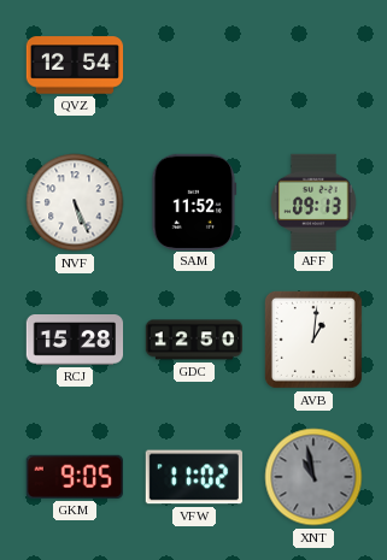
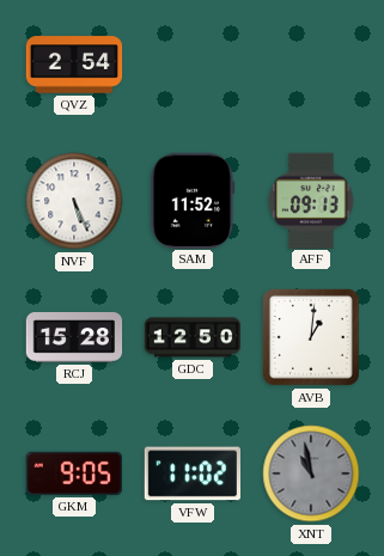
QVZ: 12:54 -> 2:54 (74, 65)
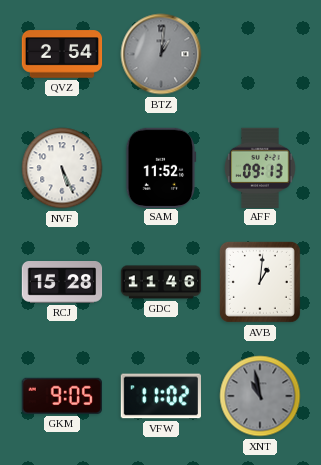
BTZ: none -> 1:01 (161, 54)
GDC: 12:50 -> 11:46 (161, 282)
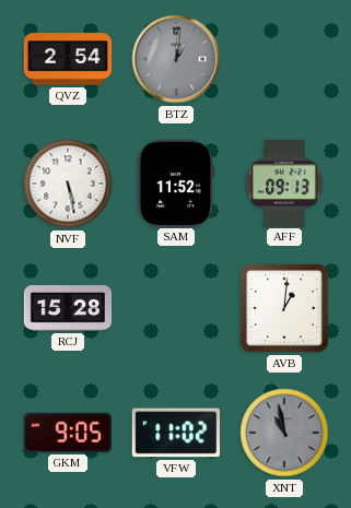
NVF: 5:26 -> 5:28 (68, 184)
GDC: 11:46 -> none (161, 282)
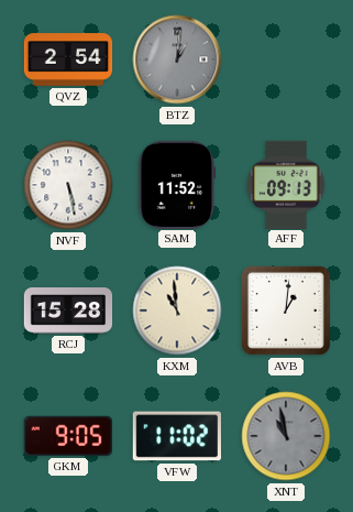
KXM: none -> 10:59 (177, 311)
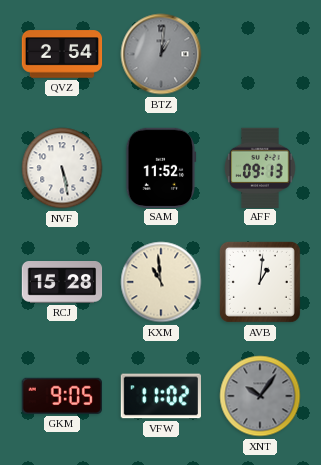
XNT: 10:58 -> 10:06 (260, 396)
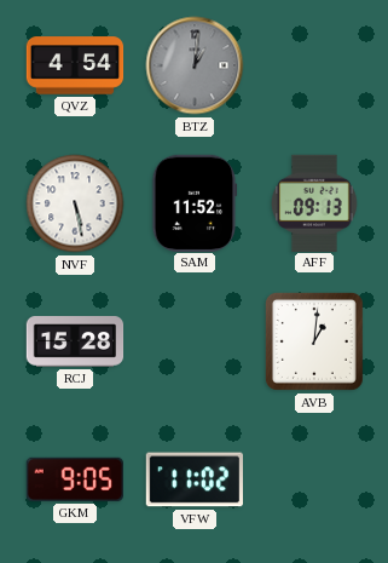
QVZ: 2:54 -> 4:54 (75, 65)
KXM: 10:59 -> none (161, 282)
XNT: 10:06 -> none (260, 396)
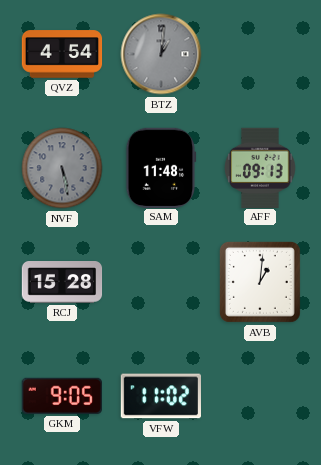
NVF dial: white -> grey (62, 168)
SAM: 11:52 -> 11:48 (161, 167)
